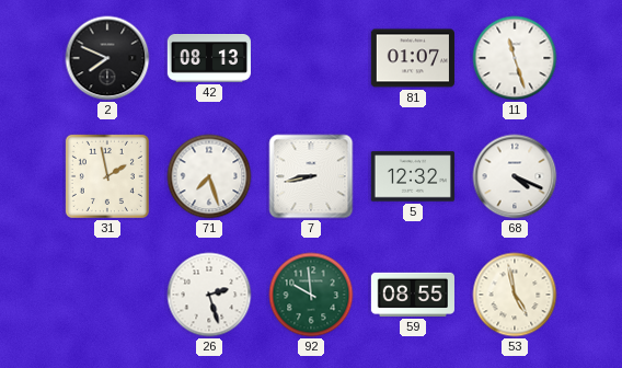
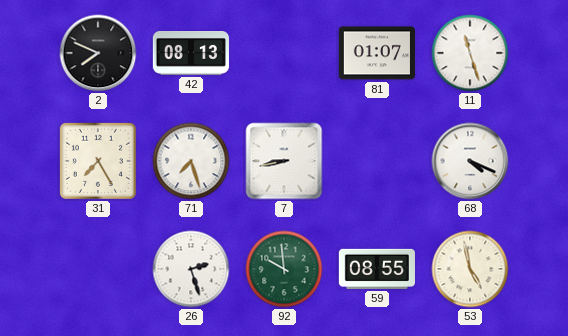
31: 1:58 -> 7:25 (98, 161)
5: 12:32 -> none (413, 176)
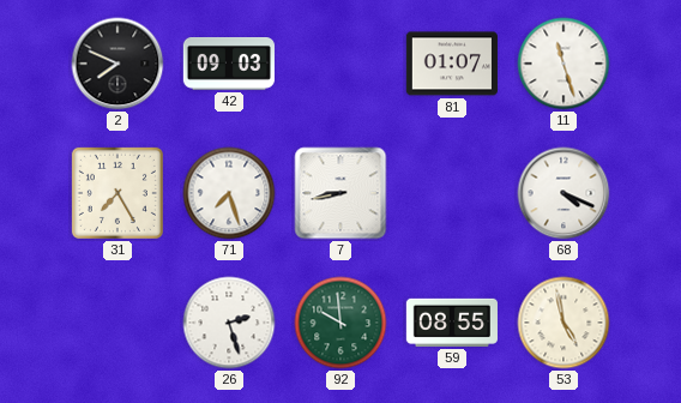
42: 08:13 -> 09:03 (229, 65)
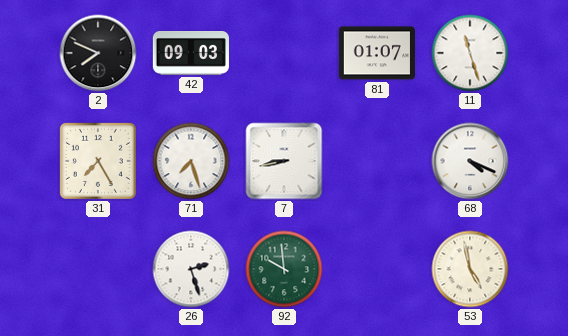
59: 08:55 -> none (452, 323)
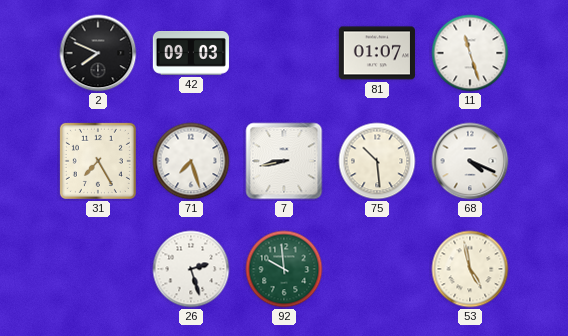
75: none -> 10:29 (377, 161)
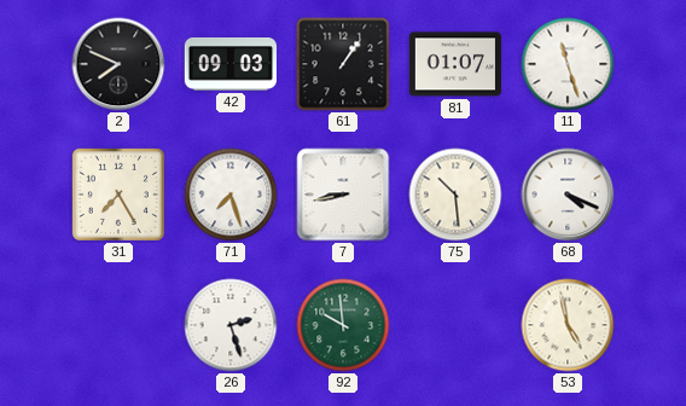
61: none -> 1:06 (343, 64)
